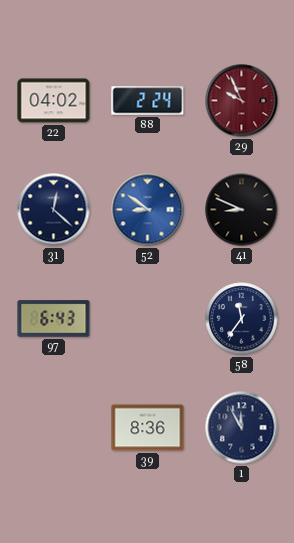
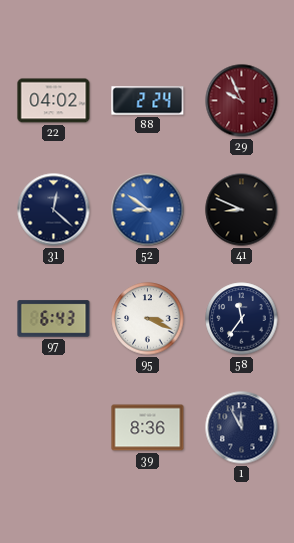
95: none -> 3:19 (148, 319)
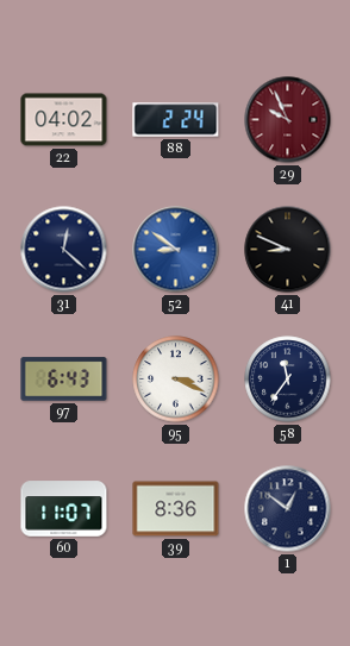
60: none -> 11:07 (64, 509)
1: 11:55 -> 12:51 (288, 509)
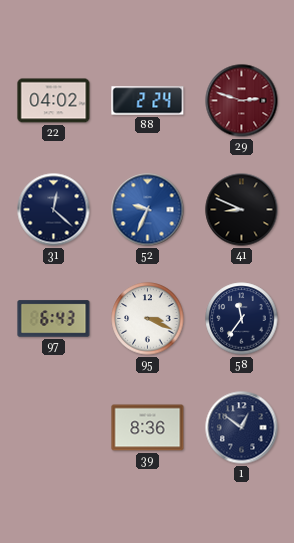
29: 9:56 -> 2:48 (242, 101)
52: 8:51 -> 9:34 (148, 210)
60: 11:07 -> none (64, 509)
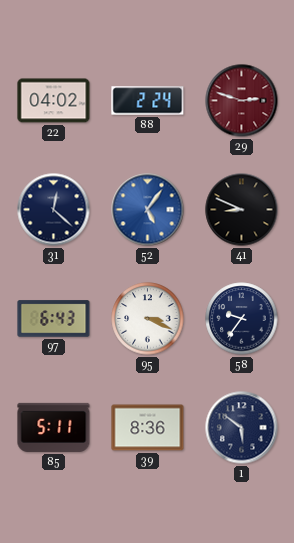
52: 9:34 -> 5:06 (148, 210)
58: 11:36 -> 9:36 (242, 319)
85: none -> 5:11 (54, 427)
1: 12:51 -> 5:51 (242, 428)
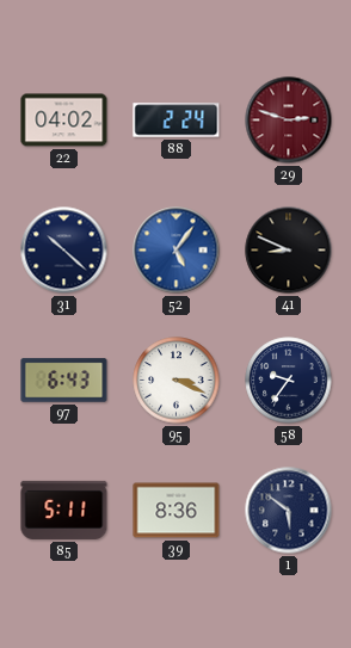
31: 12:22 -> 10:22 (64, 251)
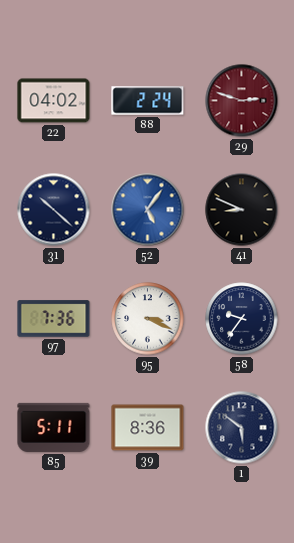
97: 6:43 -> 7:36 (54, 319)
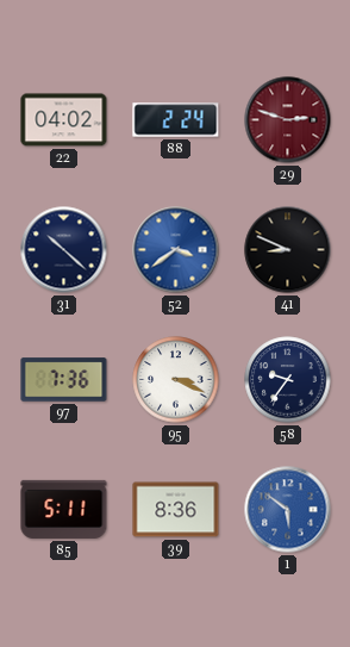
52: 5:06 -> 3:39 (176, 250)
1 dial: navy -> blue (288, 510)
